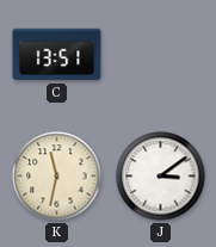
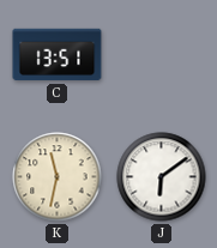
J: 3:09 -> 6:09 (162, 177)
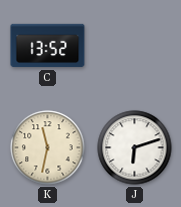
C: 13:51 -> 13:52 (48, 46)
J: 6:09 -> 6:12 (135, 148)
